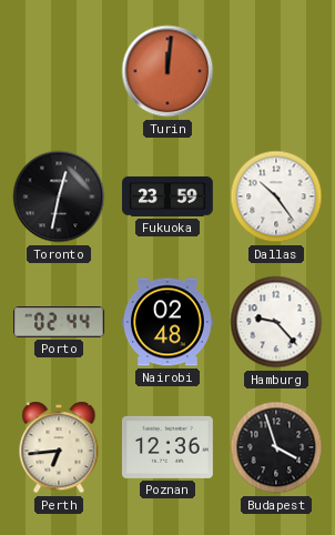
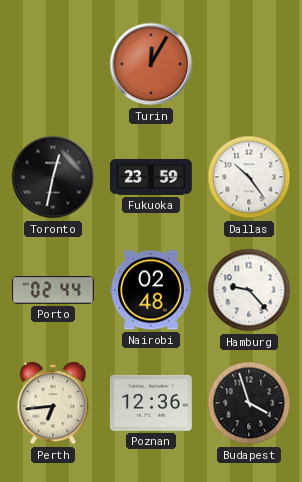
Turin: 12:01 -> 12:05 (151, 64)
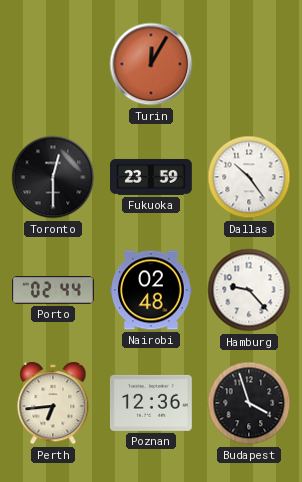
Toronto: 12:32 -> 12:30 (53, 177)
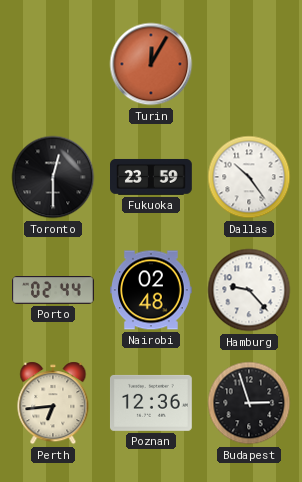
Budapest: 3:57 -> 2:57 (249, 403)
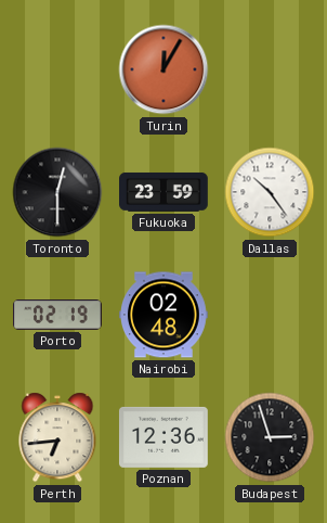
Porto: 02:44 -> 02:19 (58, 316)
Hamburg: 9:23 -> none (249, 290)
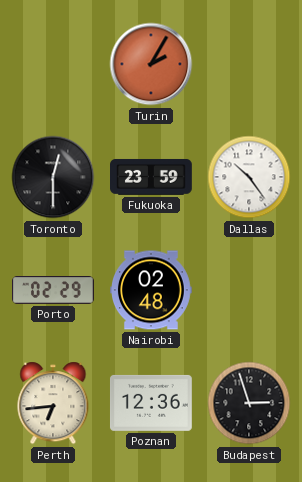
Turin: 12:05 -> 2:05 (151, 64)
Porto: 02:19 -> 02:29 (54, 291)
